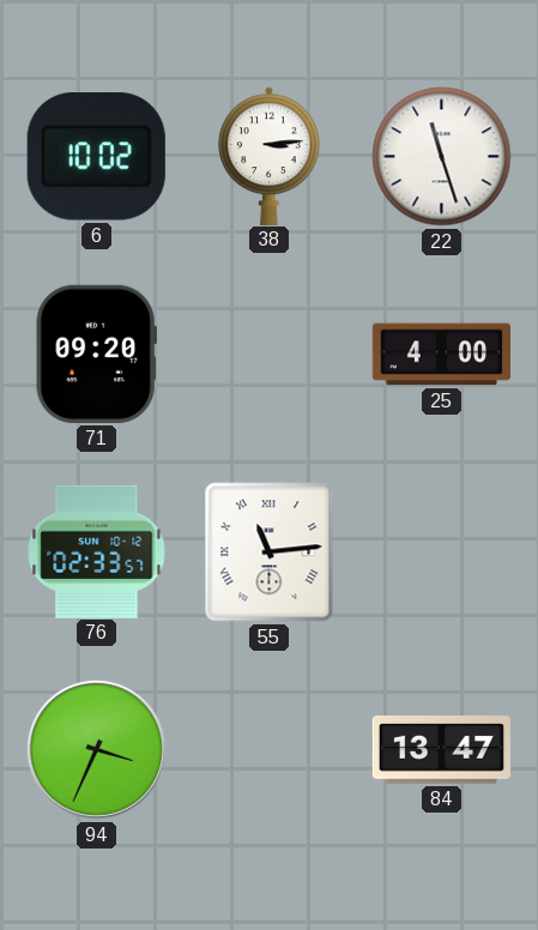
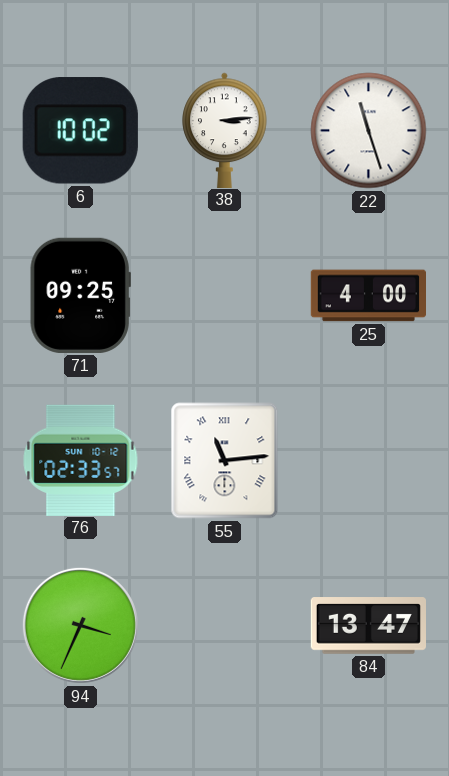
71: 09:20 -> 09:25 (80, 295)
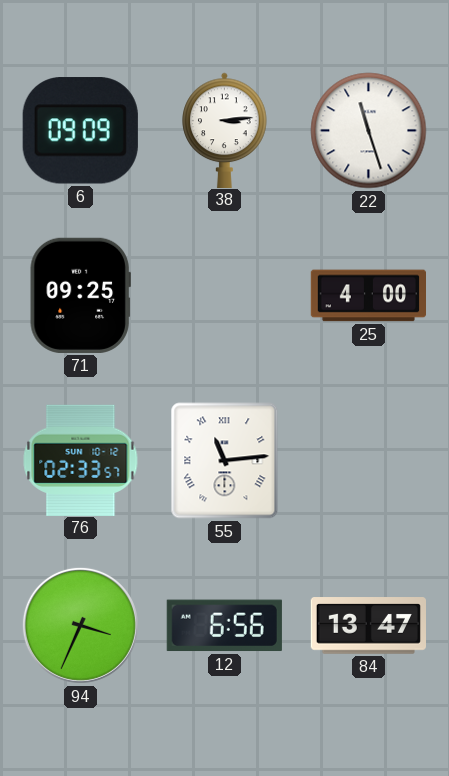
6: 10:02 -> 09:09 (80, 131)
12: none -> 6:56 (224, 626)
